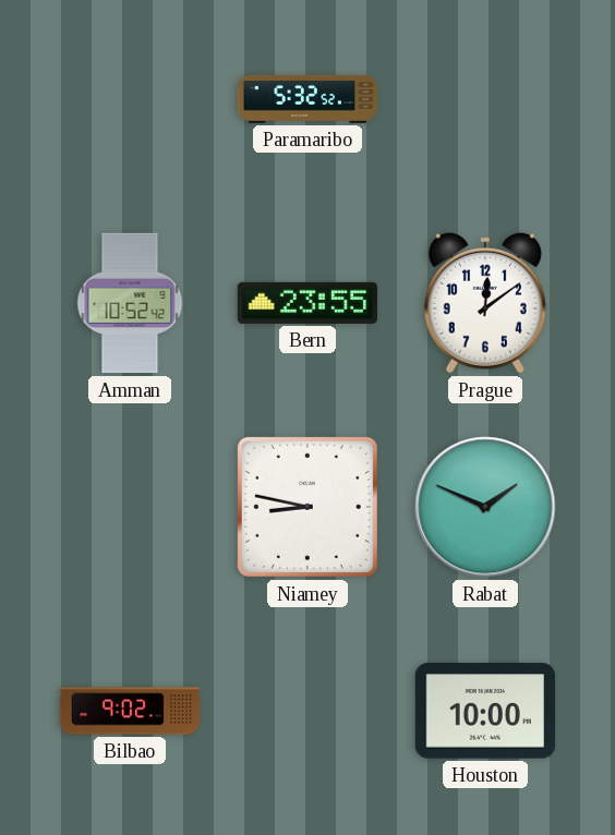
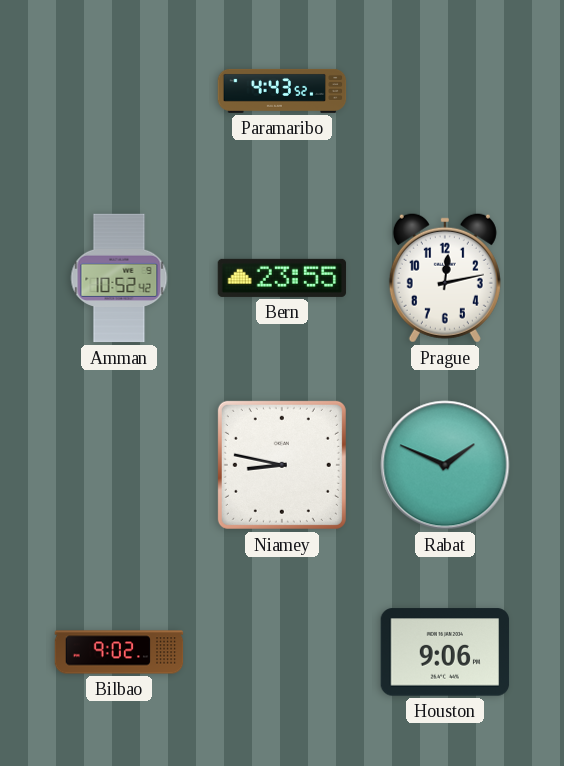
Paramaribo: 5:32 -> 4:43 (282, 91)
Prague: 12:09 -> 12:13 (445, 278)
Houston: 10:00 -> 9:06 (445, 652)
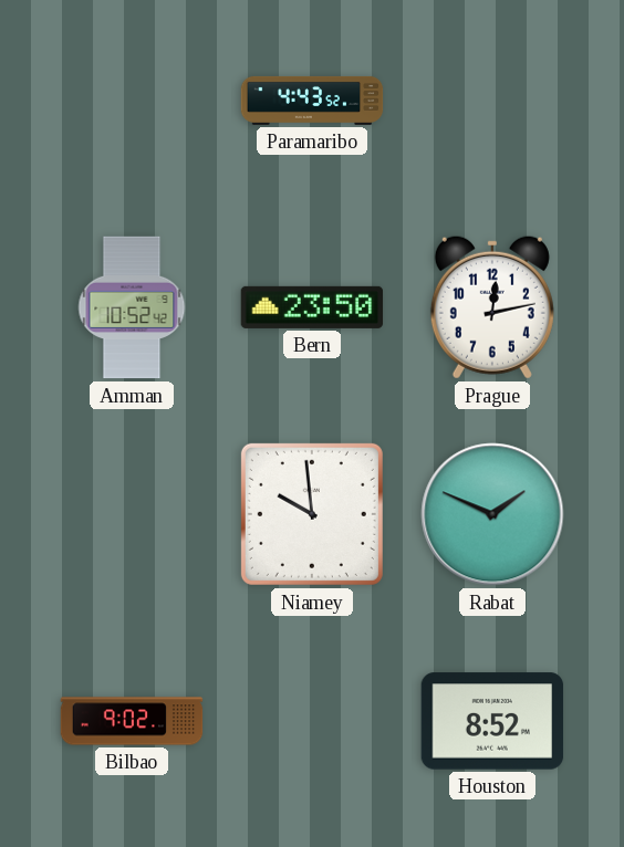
Bern: 23:55 -> 23:50 (312, 307)
Niamey: 8:47 -> 9:59 (312, 514)
Houston: 9:06 -> 8:52 (492, 721)
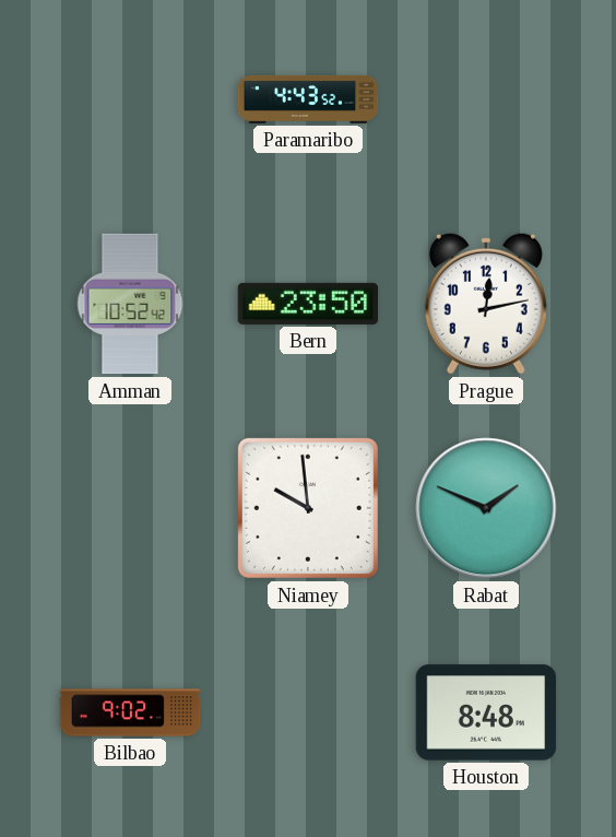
Houston: 8:52 -> 8:48 (486, 712)
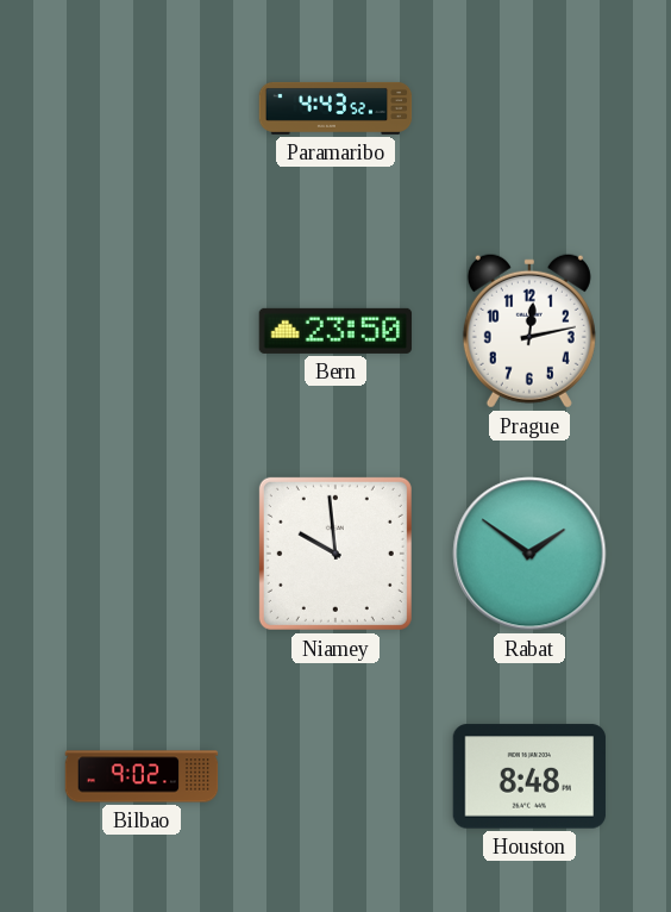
Amman: 10:52 -> none (130, 304)
Rabat: 1:49 -> 1:51 (529, 554)
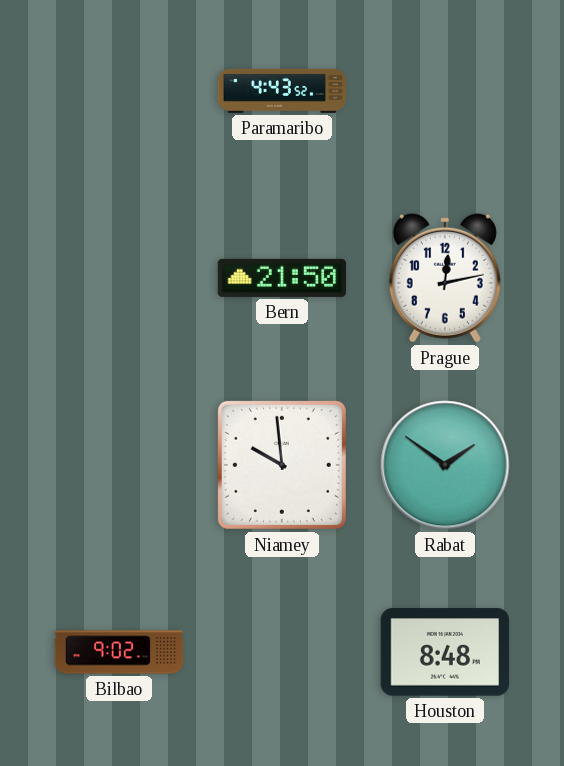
Bern: 23:50 -> 21:50 (282, 278)
